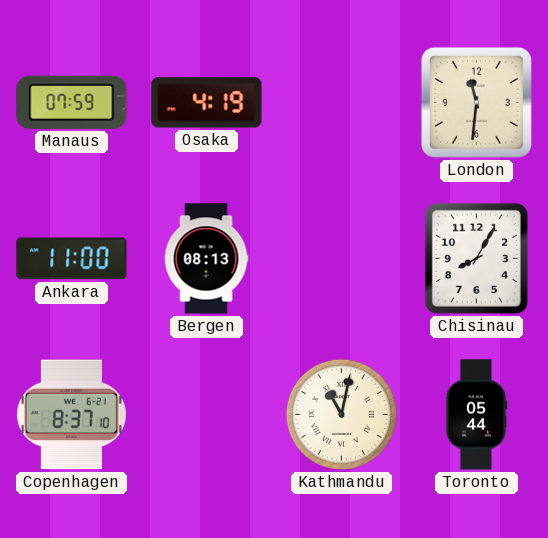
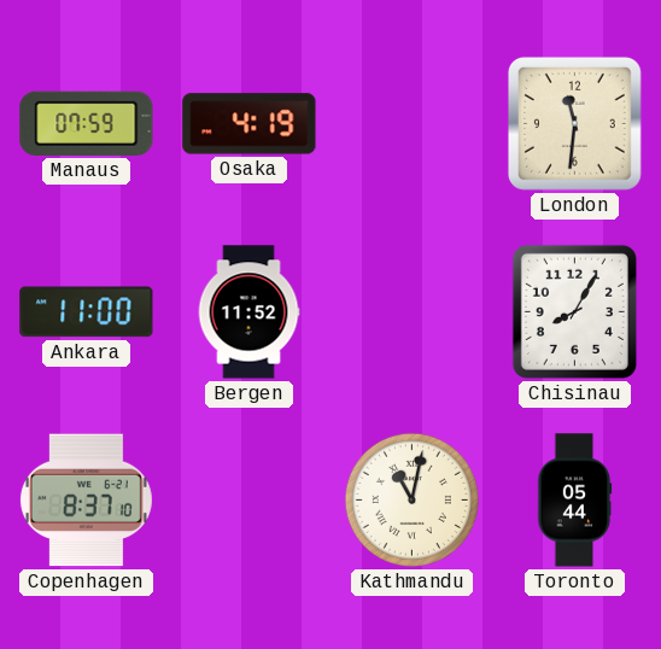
Bergen: 08:13 -> 11:52 (248, 312)
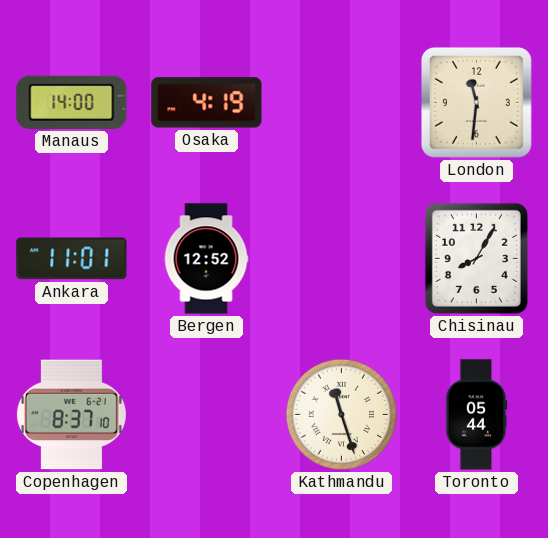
Manaus: 07:59 -> 14:00 (72, 102)
Ankara: 11:00 -> 11:01 (72, 259)
Bergen: 11:52 -> 12:52 (206, 259)
Kathmandu: 11:02 -> 11:27 (341, 414)
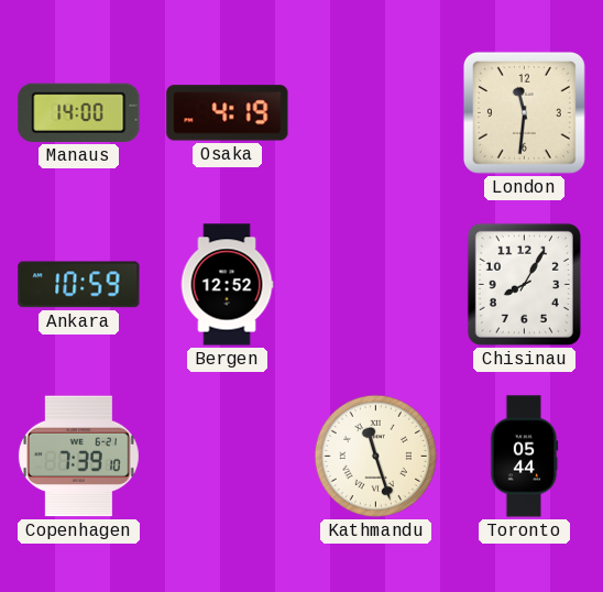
Ankara: 11:01 -> 10:59 (79, 285)
Copenhagen: 8:37 -> 7:39 (78, 457)
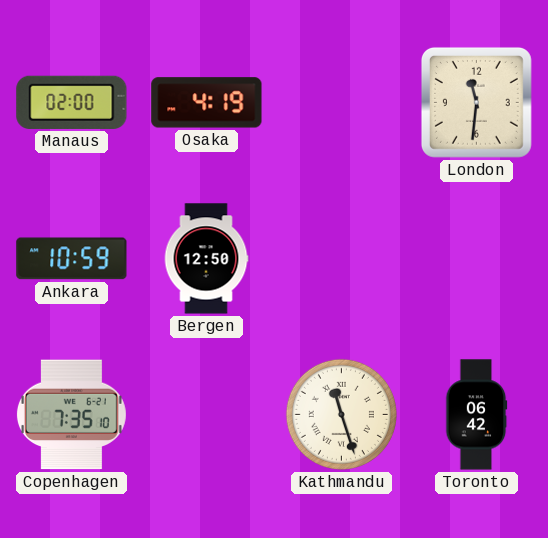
Manaus: 14:00 -> 02:00 (72, 102)
Bergen: 12:52 -> 12:50 (206, 259)
Chisinau: 8:05 -> none (524, 284)
Copenhagen: 7:39 -> 7:35 (71, 415)
Toronto: 05:44 -> 06:42 (476, 415)
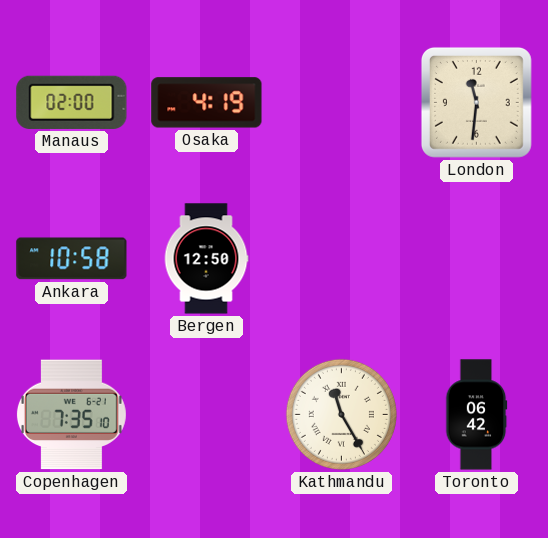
Ankara: 10:59 -> 10:58 (72, 259)
Kathmandu: 11:27 -> 11:25 (341, 414)
